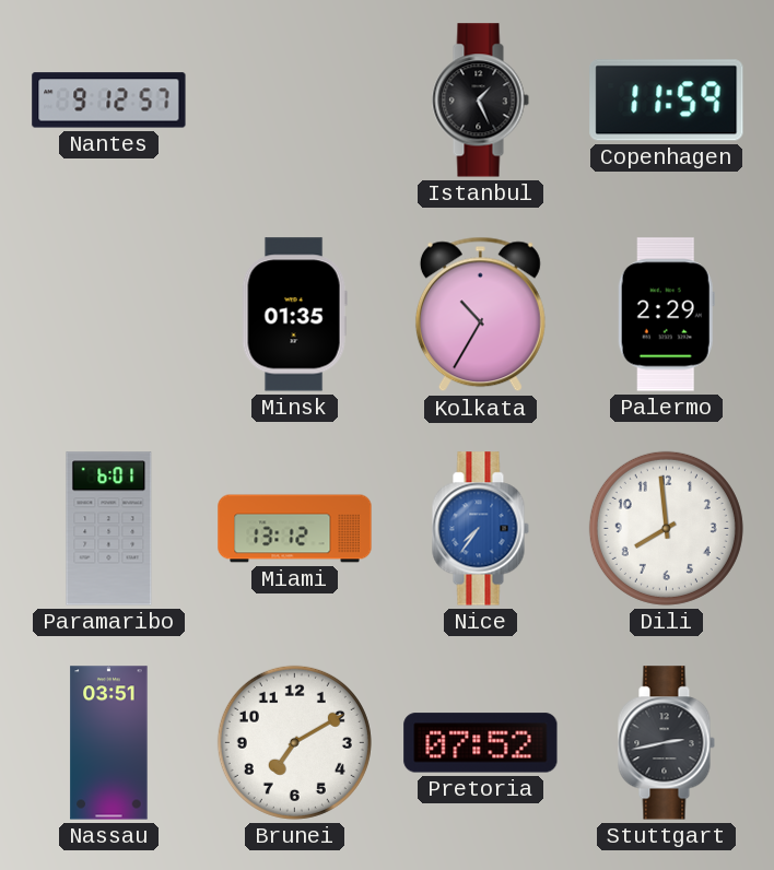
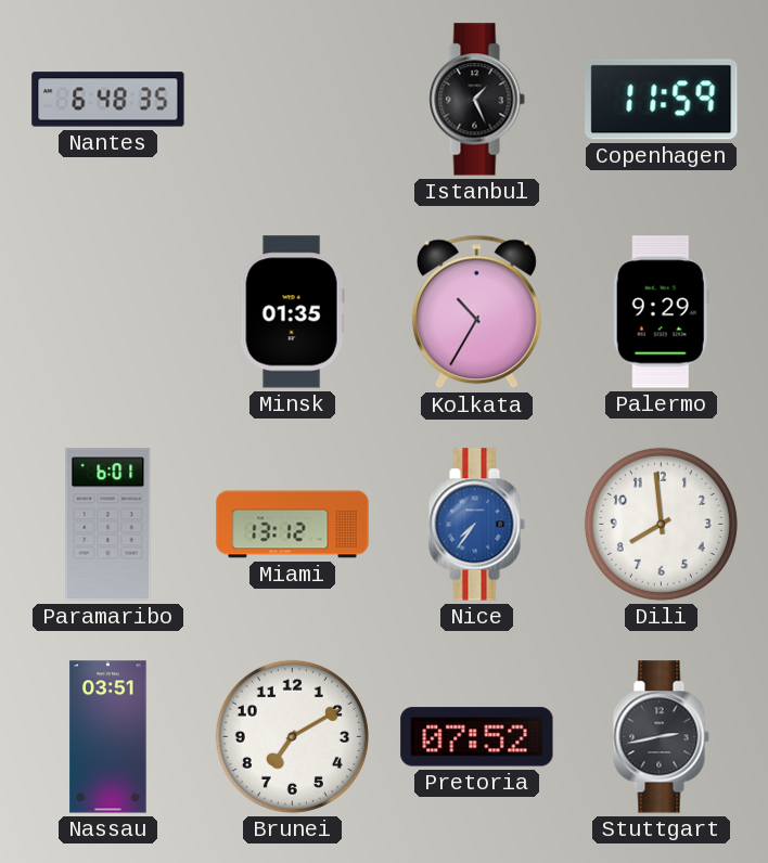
Nantes: 9:12 -> 6:48 (108, 100)
Palermo: 2:29 -> 9:29 (661, 312)
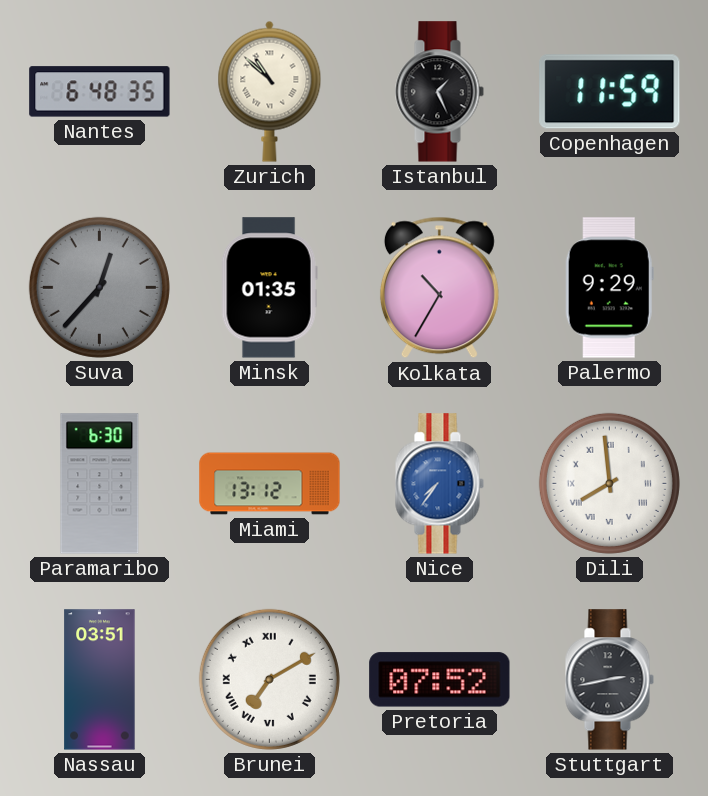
Zurich: none -> 10:52 (270, 91)
Suva: none -> 12:37 (99, 287)
Paramaribo: 6:01 -> 6:30 (100, 484)
Dili numerals: Arabic -> Roman (609, 483)
Brunei numerals: Arabic -> Roman (269, 679)
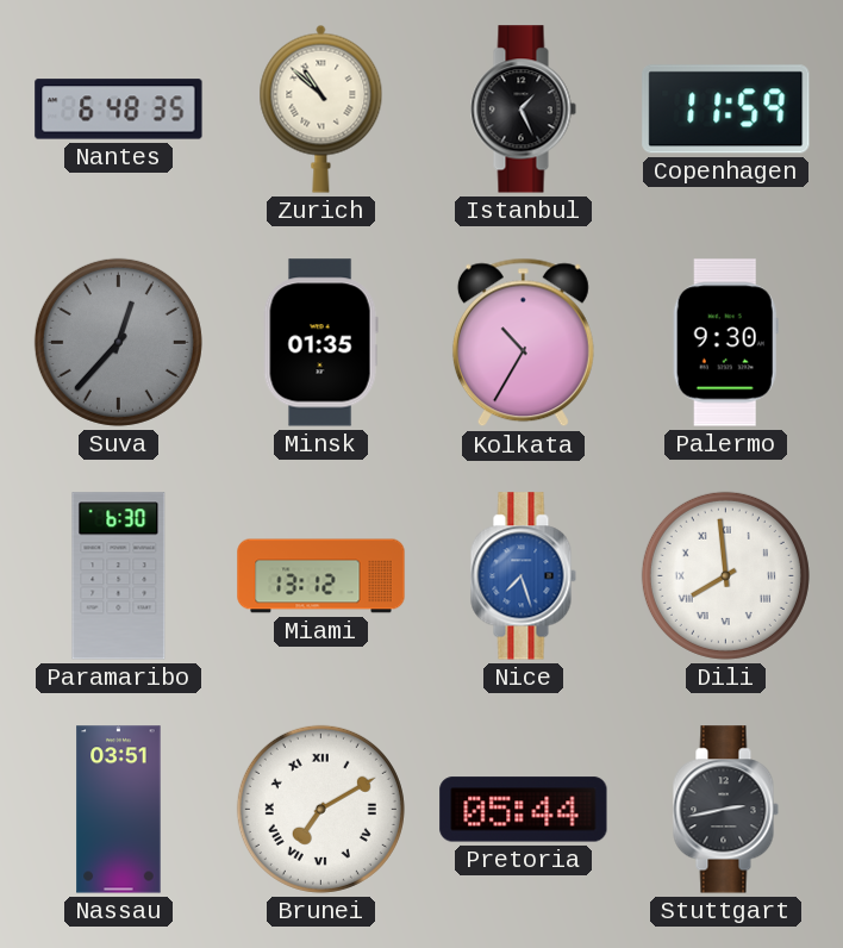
Palermo: 9:29 -> 9:30 (725, 343)
Nice: 7:36 -> 7:27 (523, 576)
Pretoria: 07:52 -> 05:44 (524, 810)
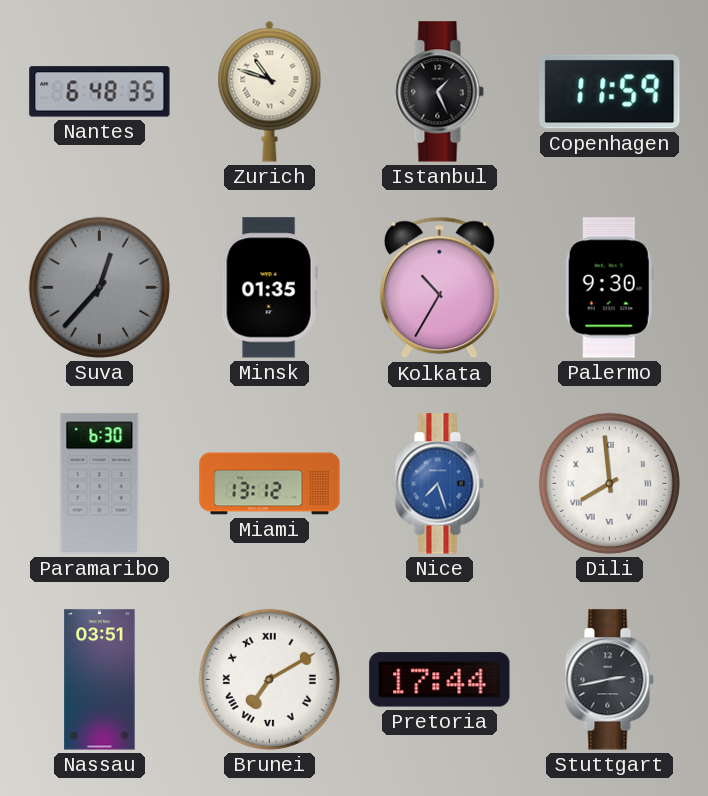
Zurich: 10:52 -> 10:48 (270, 91)
Pretoria: 05:44 -> 17:44 (440, 680)
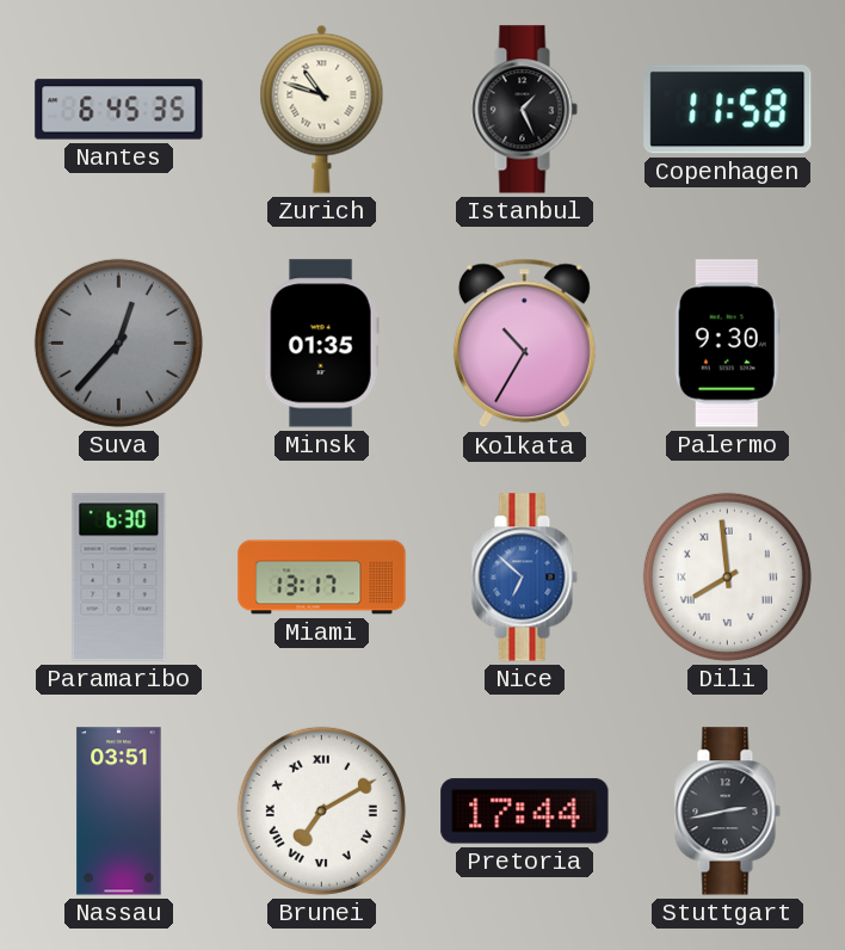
Nantes: 6:48 -> 6:45 (119, 110)
Copenhagen: 11:59 -> 11:58 (728, 110)
Miami: 13:12 -> 13:17 (322, 578)
Nice: 7:27 -> 6:52 (524, 578)
